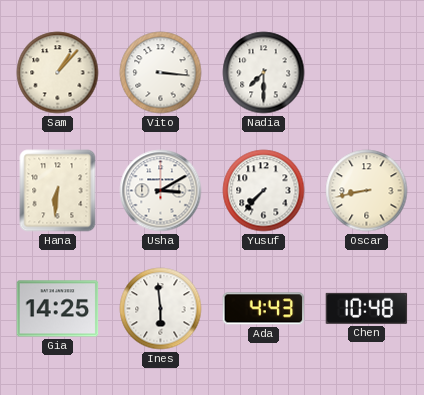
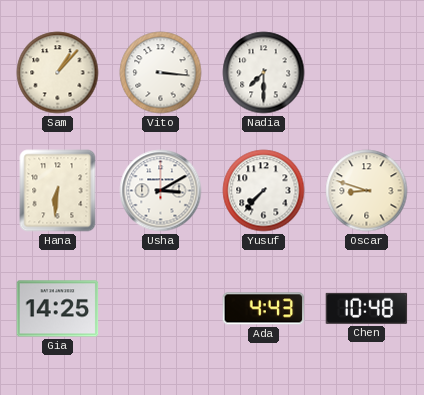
Oscar: 8:43 -> 8:48 (367, 191)
Ines: 5:59 -> none (161, 309)
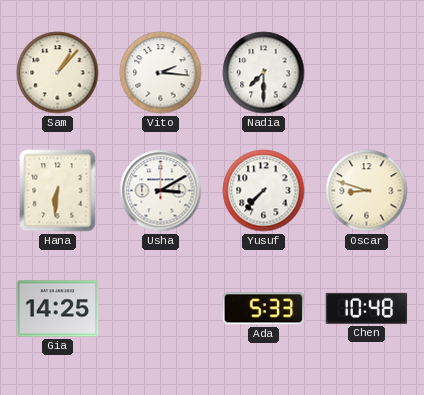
Vito: 3:16 -> 2:16 (161, 73)
Ada: 4:43 -> 5:33 (264, 309)
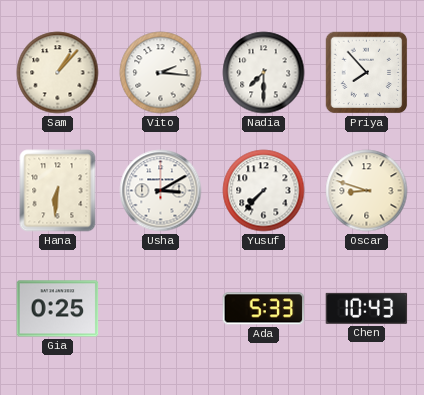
Priya: none -> 7:53 (367, 73)
Gia: 14:25 -> 0:25 (58, 309)
Chen: 10:48 -> 10:43 (367, 308)
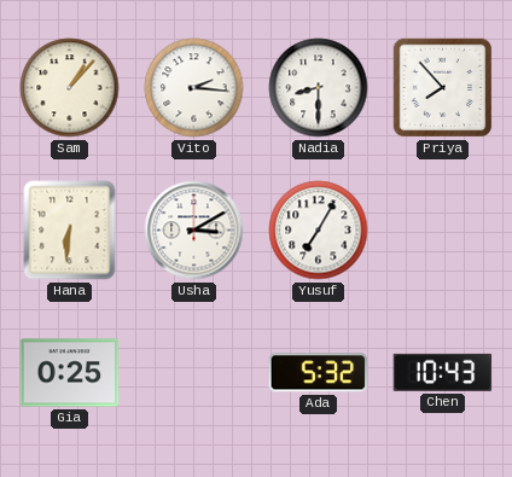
Nadia: 7:30 -> 8:30 (319, 88)
Yusuf: 7:37 -> 7:05 (319, 231)
Oscar: 8:48 -> none (367, 191)
Ada: 5:33 -> 5:32 (319, 373)
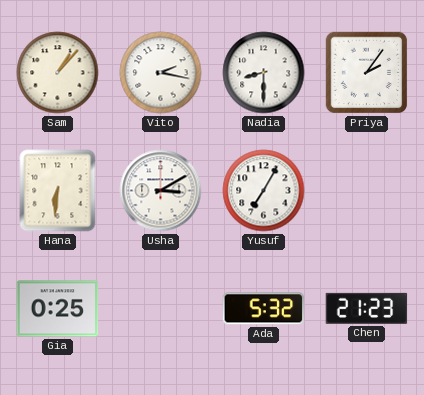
Vito: 2:16 -> 2:17 (161, 73)
Priya: 7:53 -> 2:06 (367, 73)
Chen: 10:43 -> 21:23 (367, 308)
